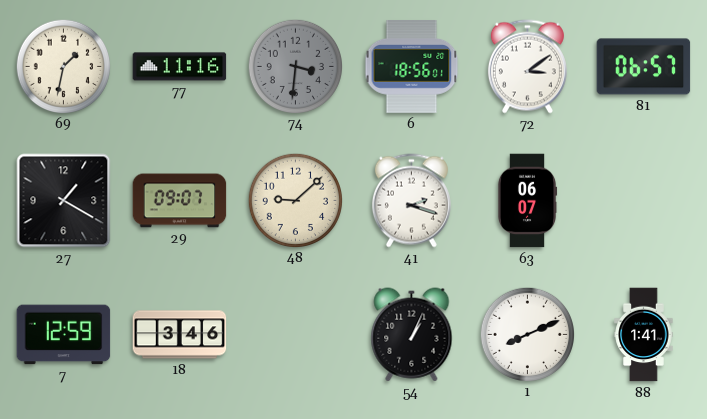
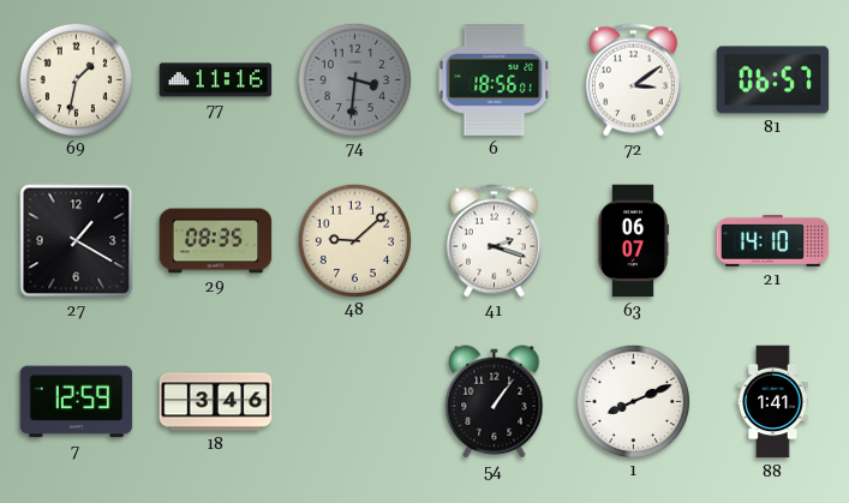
29: 09:07 -> 08:35 (216, 241)
21: none -> 14:10 (773, 241)
54: 1:04 -> 1:06 (495, 402)
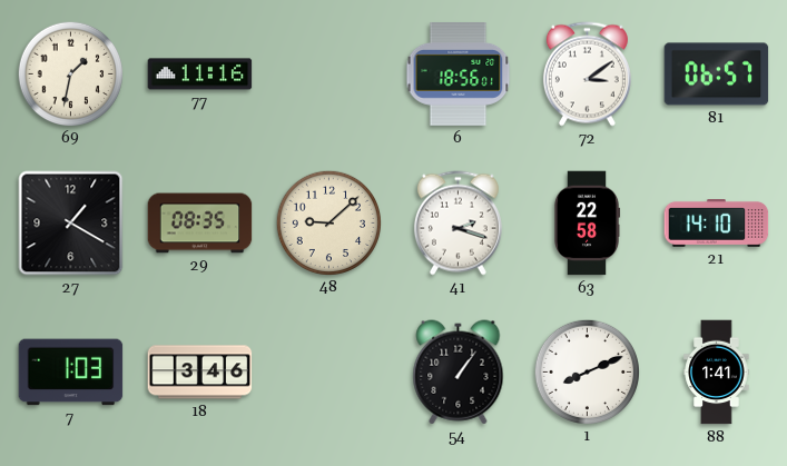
74: 3:31 -> none (354, 79)
63: 06:07 -> 22:58 (587, 224)
7: 12:59 -> 1:03 (71, 373)
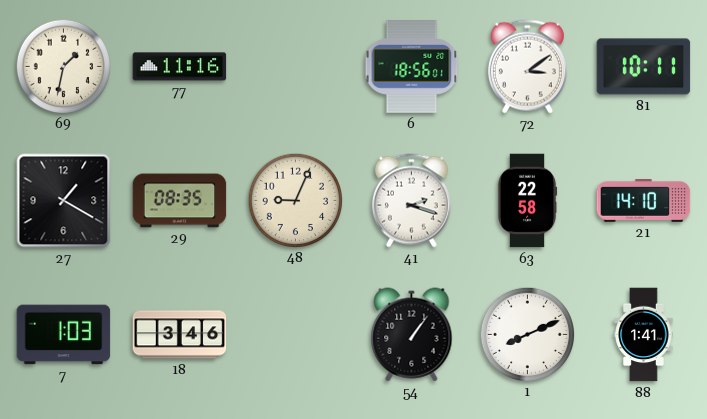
81: 06:57 -> 10:11 (644, 67)
48: 9:08 -> 9:04 (295, 200)
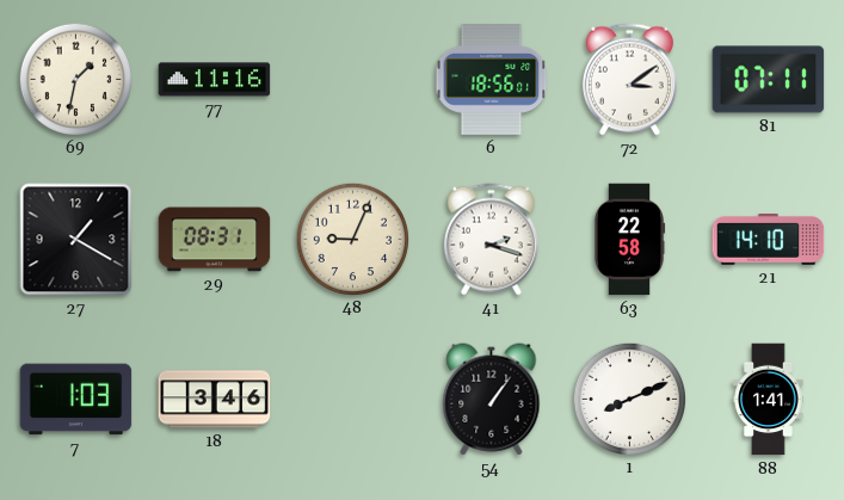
81: 10:11 -> 07:11 (769, 80)
29: 08:35 -> 08:31 (215, 240)
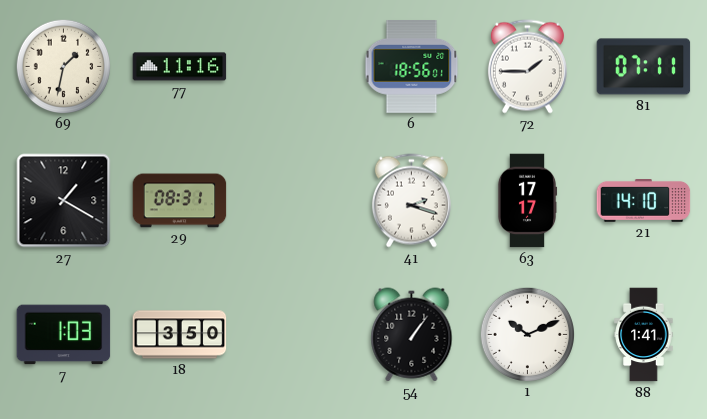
72: 3:09 -> 1:45 (527, 67)
48: 9:04 -> none (352, 239)
63: 22:58 -> 17:17 (527, 201)
18: 3:46 -> 3:50 (180, 335)
1: 8:11 -> 10:11 (527, 334)
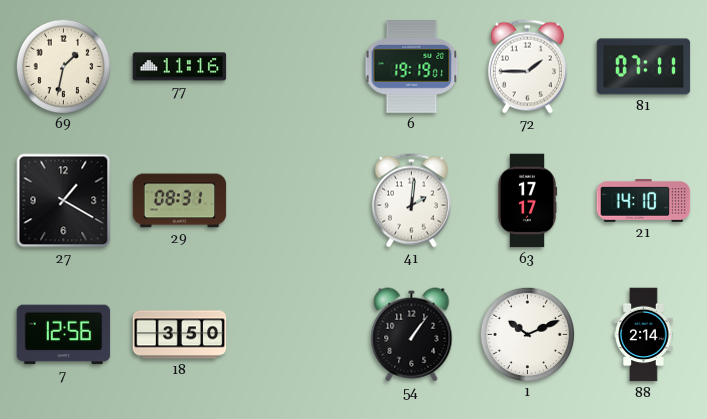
6: 18:56 -> 19:19 (412, 67)
41: 2:18 -> 2:01 (411, 201)
7: 1:03 -> 12:56 (64, 335)
88: 1:41 -> 2:14 (644, 335)
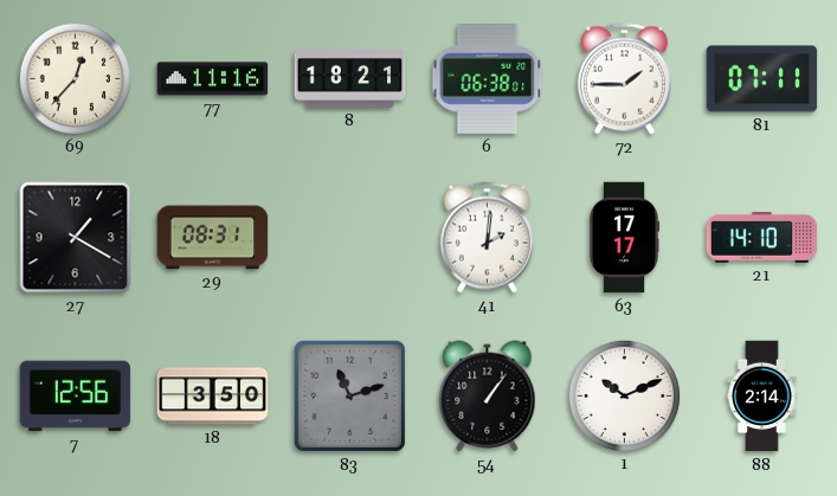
69: 1:32 -> 12:37 (75, 78)
8: none -> 18:21 (350, 79)
6: 19:19 -> 06:38 (488, 79)
83: none -> 11:12 (349, 395)
